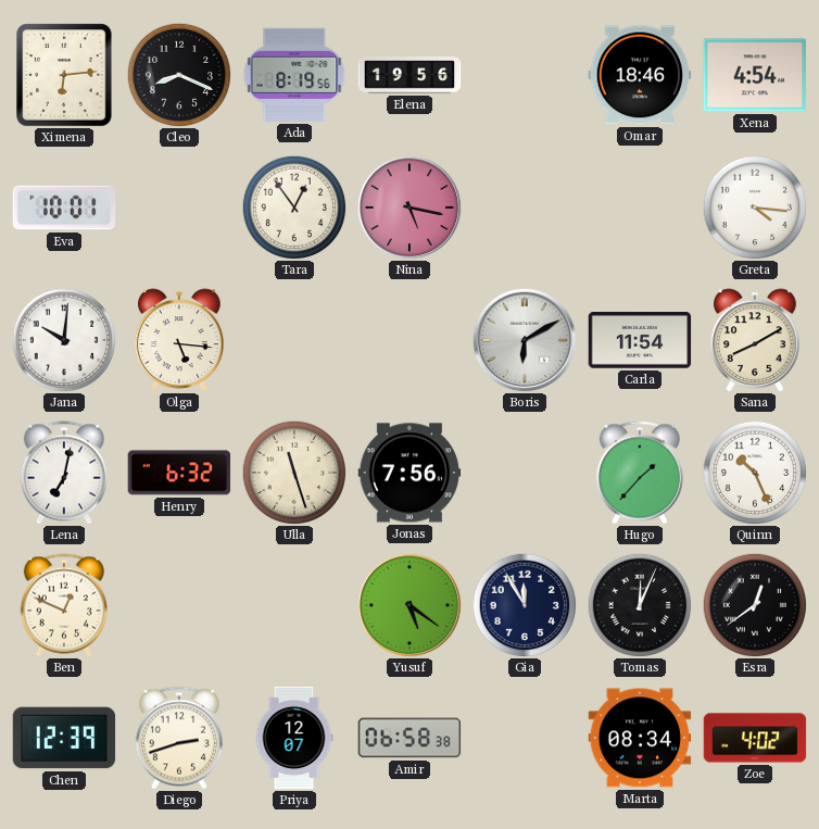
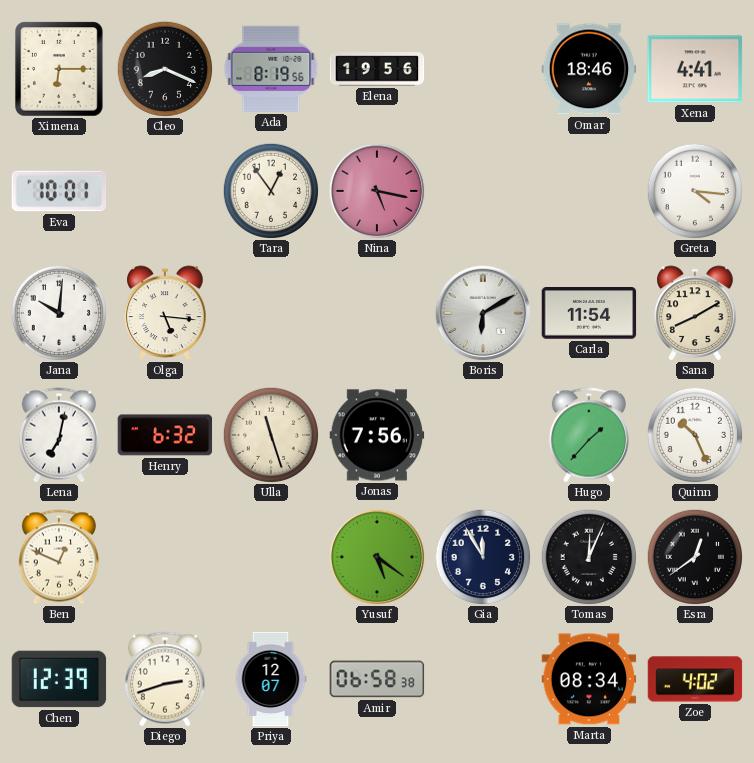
Ximena: 6:14 -> 6:15 (59, 69)
Xena: 4:54 -> 4:41 (695, 69)
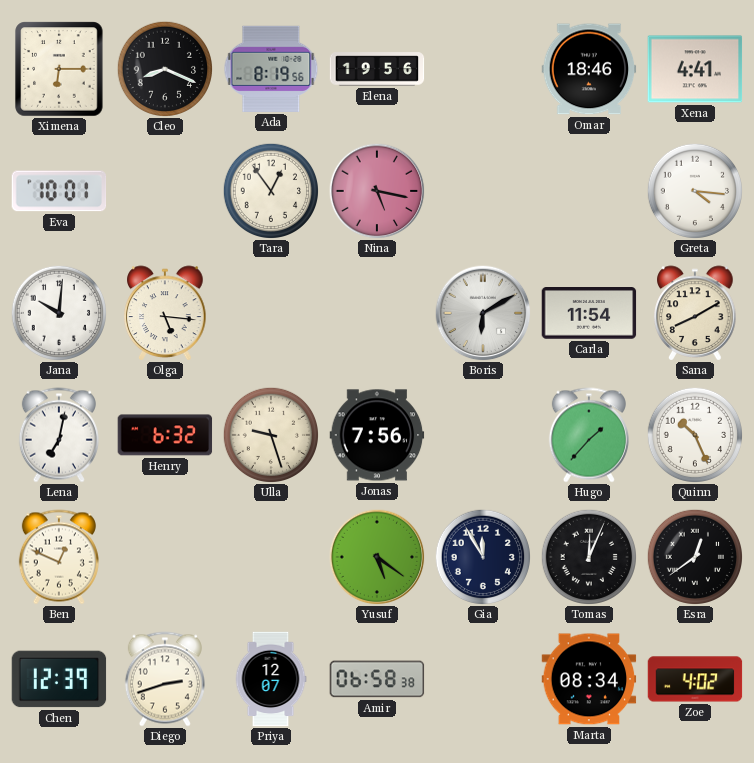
Ulla: 11:27 -> 9:27 (270, 434)
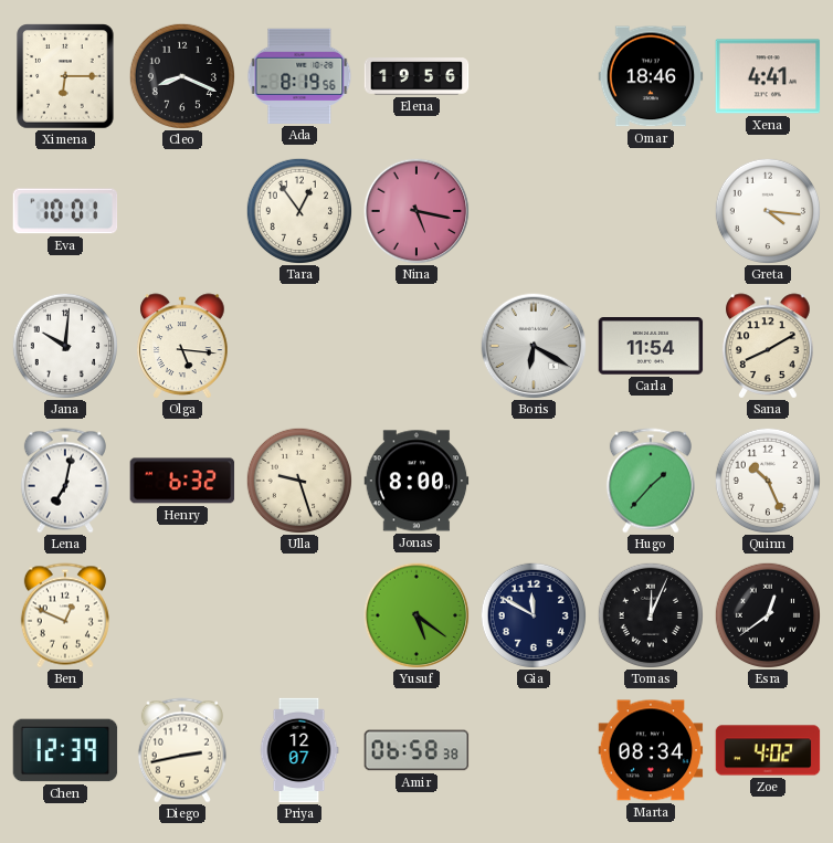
Boris: 6:10 -> 6:20 (534, 346)
Jonas: 7:56 -> 8:00 (416, 481)
Gia: 11:55 -> 11:50 (533, 614)
Diego: 2:42 -> 2:43 (182, 750)
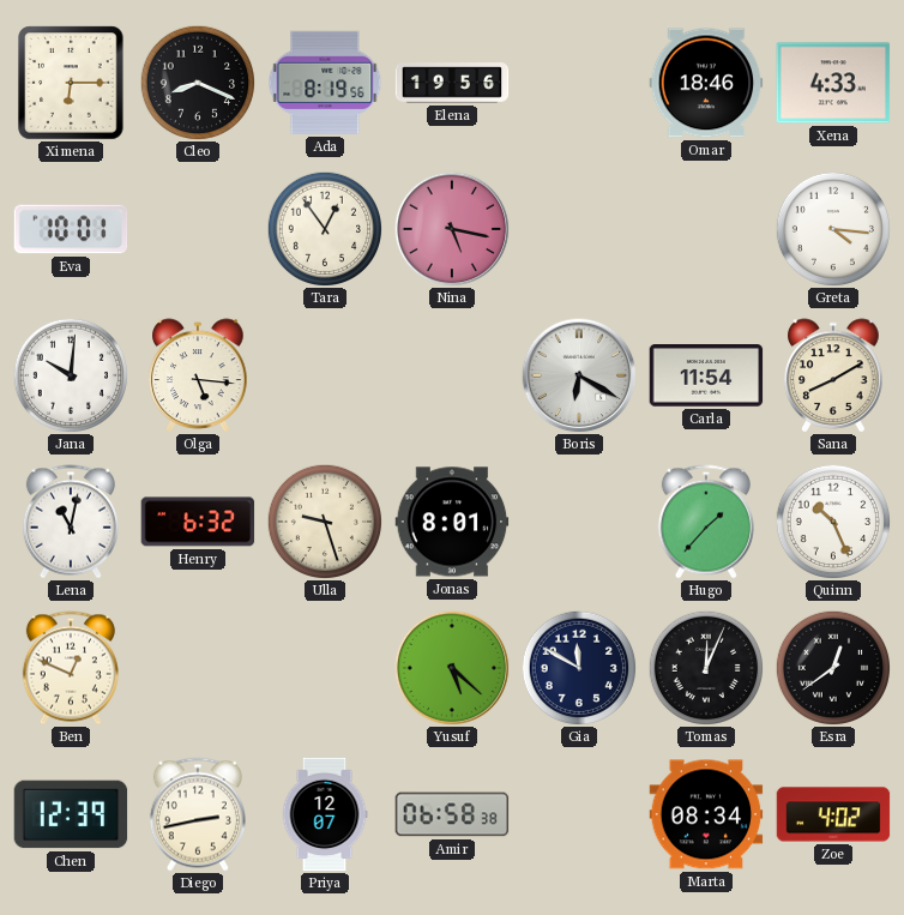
Xena: 4:41 -> 4:33 (833, 83)
Lena: 7:02 -> 11:02 (71, 522)
Jonas: 8:00 -> 8:01 (452, 522)
Yusuf: 5:21 -> 5:22 (452, 668)
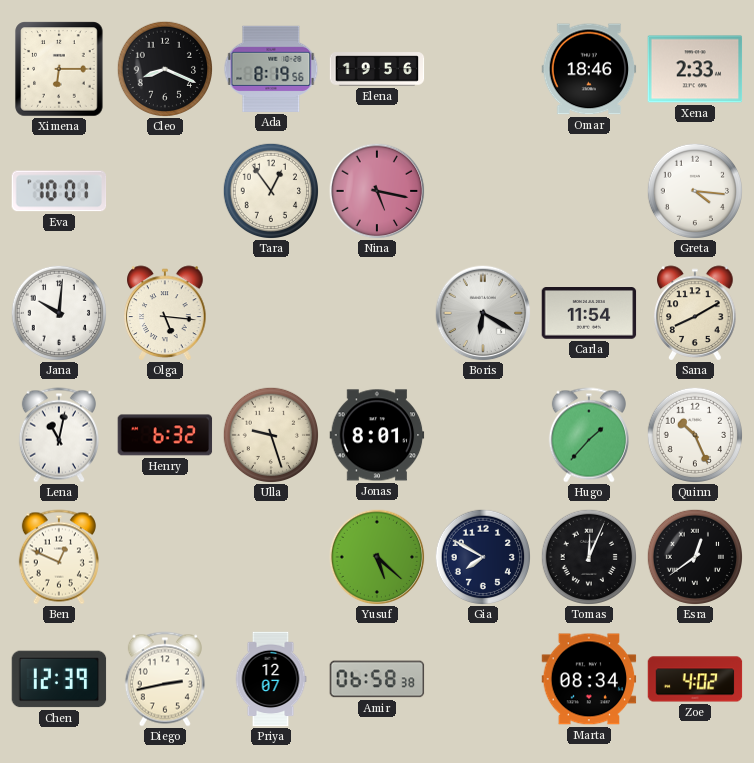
Xena: 4:33 -> 2:33 (695, 69)
Gia: 11:50 -> 7:50 (482, 556)
